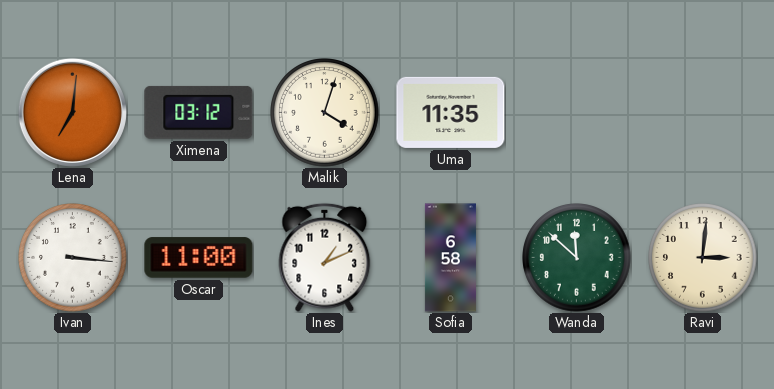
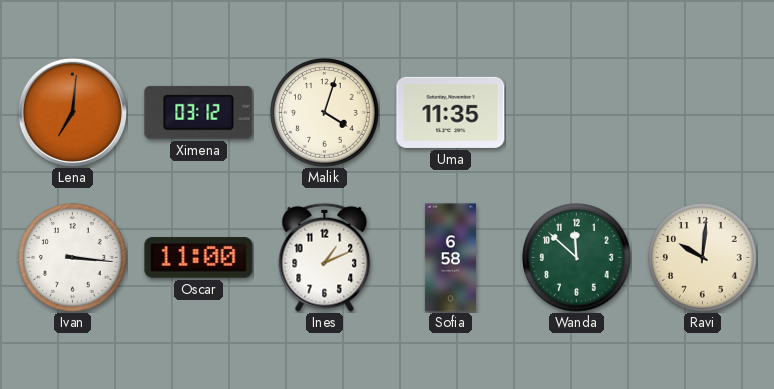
Ravi: 3:01 -> 10:01 (703, 258)
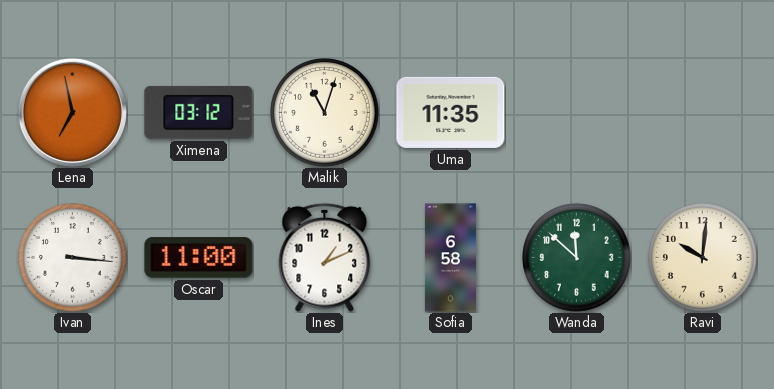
Lena: 7:01 -> 6:58 (72, 112)
Malik: 4:03 -> 11:03 (325, 113)
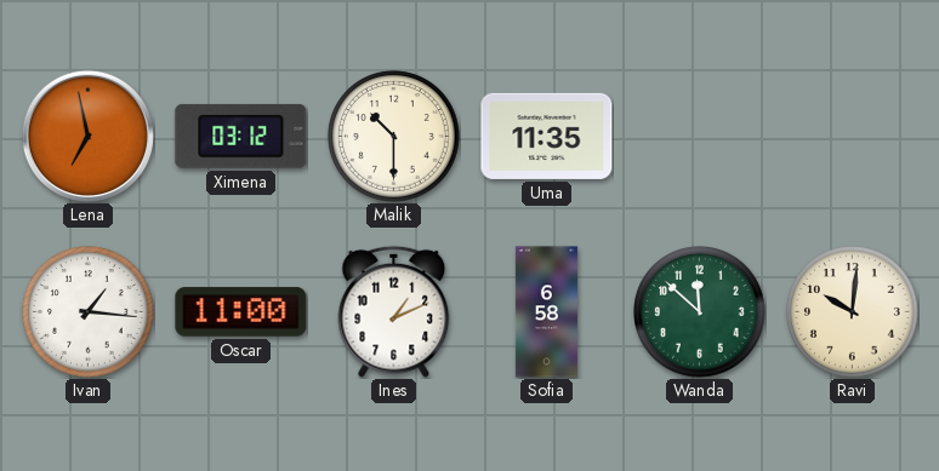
Malik: 11:03 -> 10:30 (394, 137)
Ivan: 3:16 -> 1:16 (89, 312)
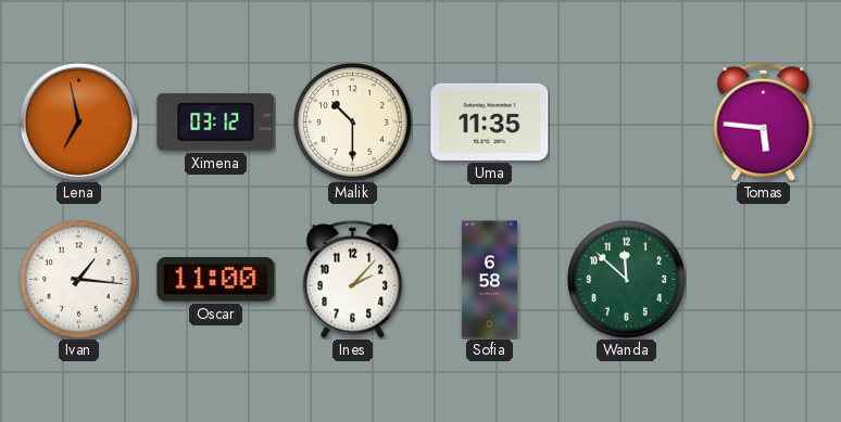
Tomas: none -> 5:46 (764, 122)
Ines: 1:11 -> 2:07 (353, 279)
Ravi: 10:01 -> none (853, 312)
